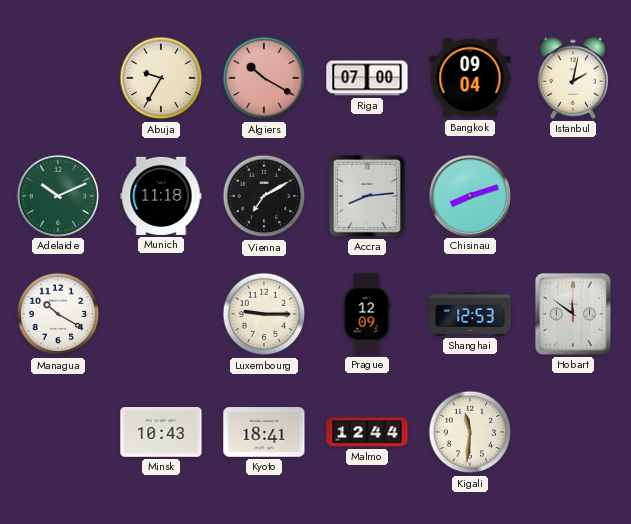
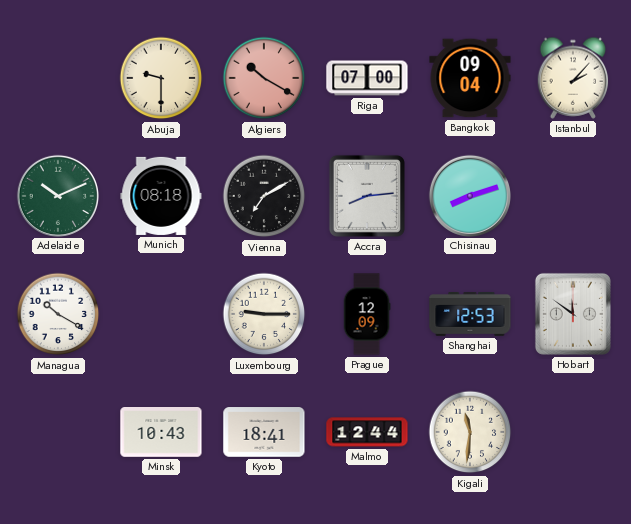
Abuja: 9:35 -> 9:30 (161, 78)
Istanbul: 2:02 -> 2:07 (573, 78)
Munich: 11:18 -> 08:18 (161, 196)
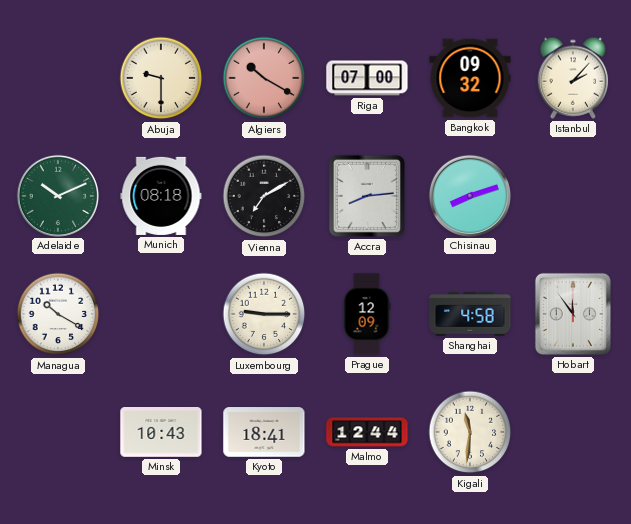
Bangkok: 09:04 -> 09:32 (470, 78)
Shanghai: 12:53 -> 4:58 (470, 314)
Hobart: 11:51 -> 11:54 (573, 314)
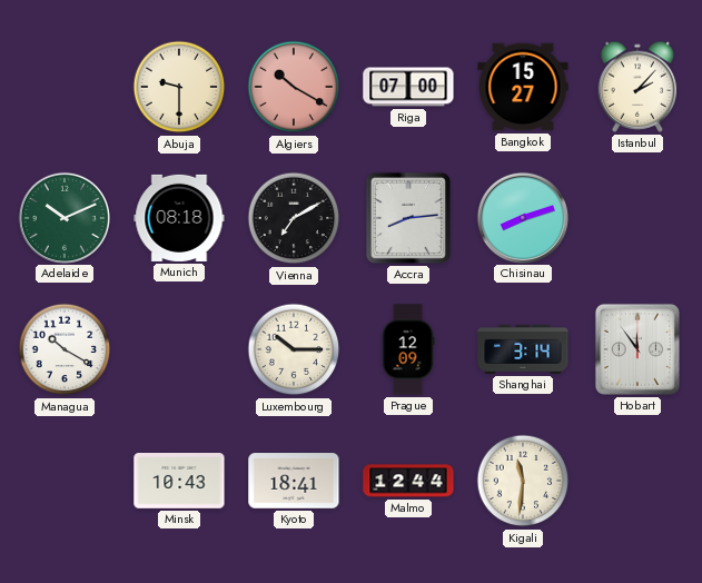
Bangkok: 09:32 -> 15:27 (523, 87)
Luxembourg: 9:15 -> 10:15 (294, 349)
Shanghai: 4:58 -> 3:14 (523, 349)
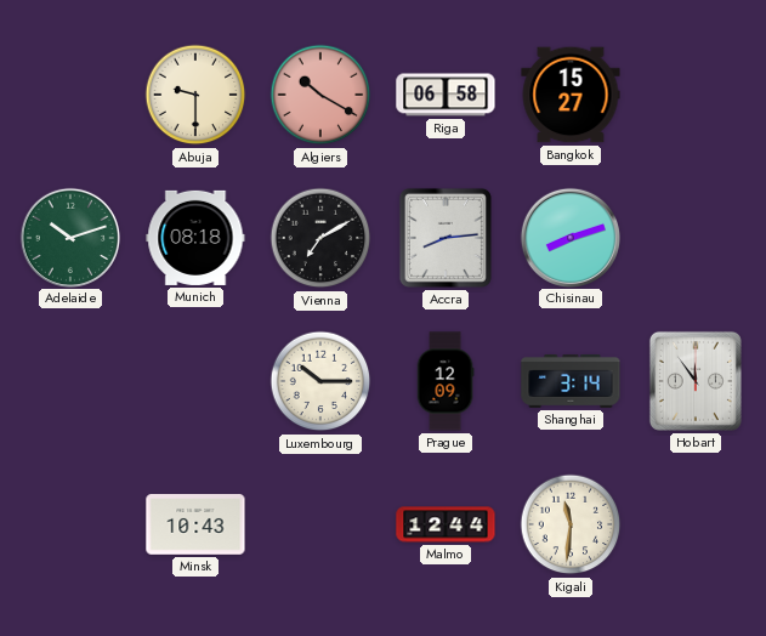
Riga: 07:00 -> 06:58 (446, 95)
Istanbul: 2:07 -> none (637, 87)
Adelaide: 10:11 -> 10:12 (69, 237)
Managua: 10:20 -> none (65, 349)
Kyoto: 18:41 -> none (294, 481)
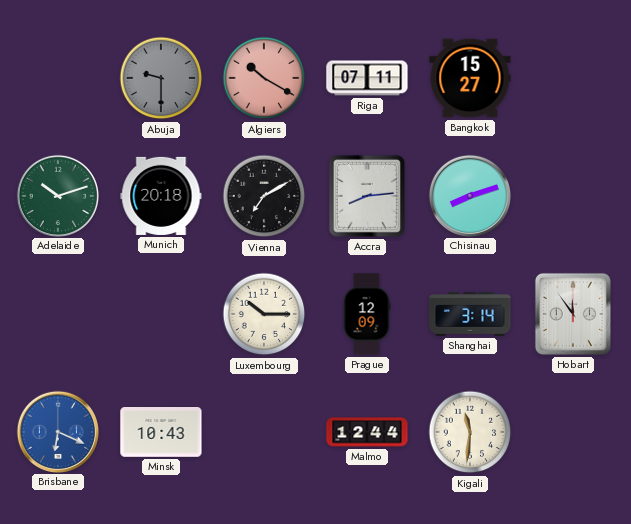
Abuja dial: cream -> grey (161, 78)
Riga: 06:58 -> 07:11 (367, 78)
Munich: 08:18 -> 20:18 (161, 196)
Brisbane: none -> 6:19 (57, 431)
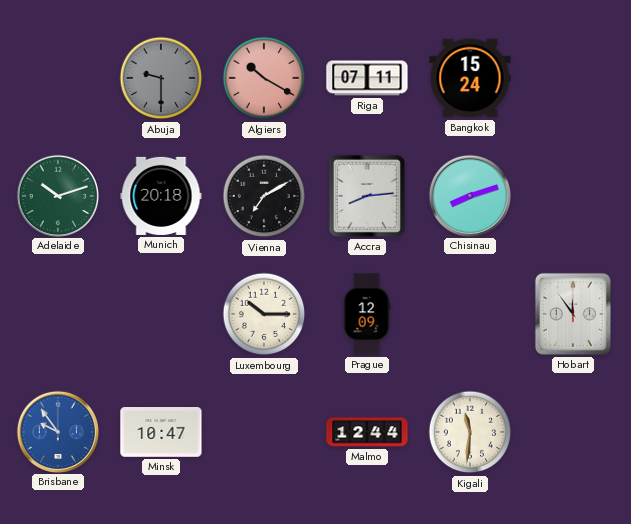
Bangkok: 15:27 -> 15:24 (470, 78)
Shanghai: 3:14 -> none (470, 314)
Brisbane: 6:19 -> 9:54 (57, 431)
Minsk: 10:43 -> 10:47 (161, 433)
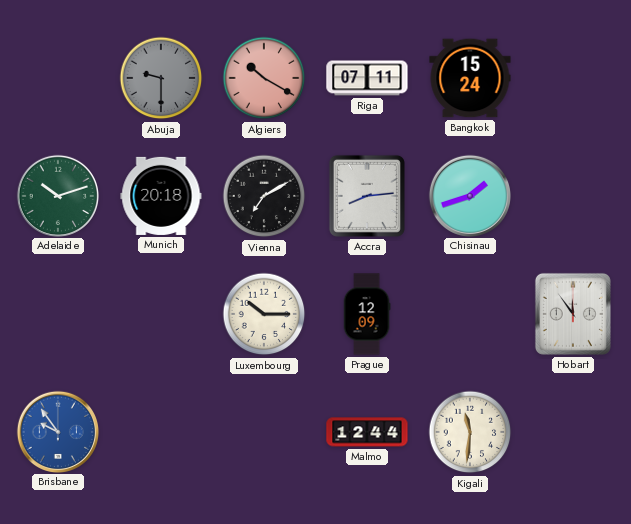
Chisinau: 8:12 -> 1:42 (469, 195)
Minsk: 10:47 -> none (161, 433)
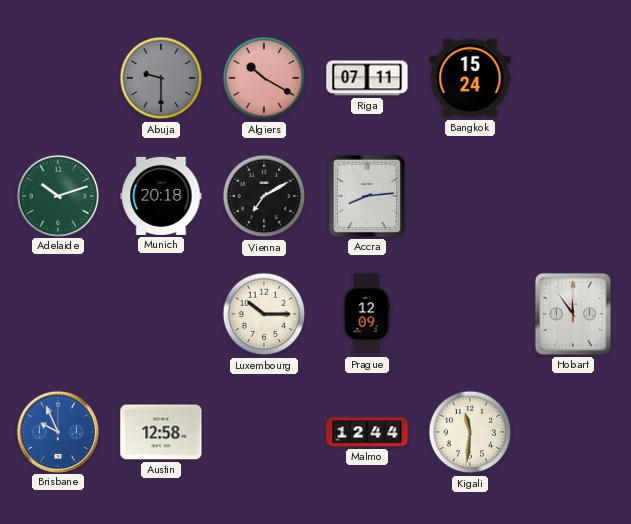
Chisinau: 1:42 -> none (469, 195)
Brisbane: 9:54 -> 9:56 (57, 431)
Austin: none -> 12:58 (161, 432)
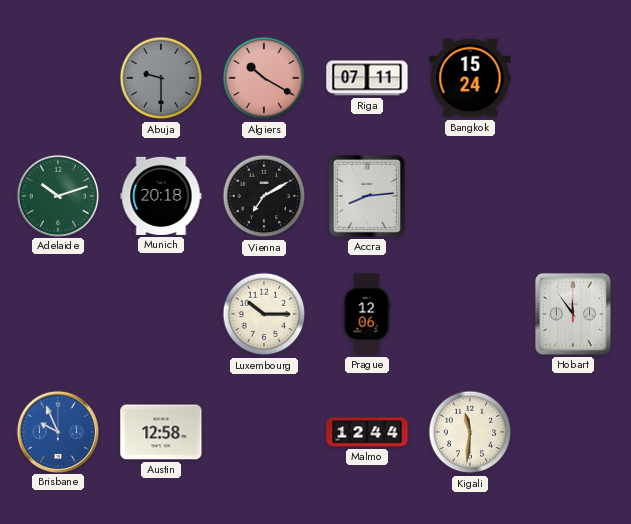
Prague: 12:09 -> 12:06 (367, 314)
